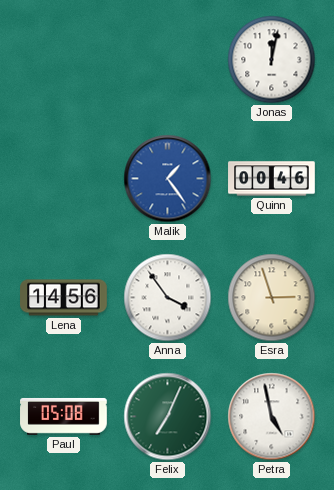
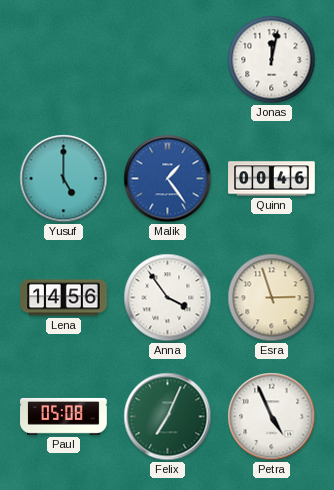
Yusuf: none -> 5:00 (64, 179)
Petra: 4:58 -> 4:56 (272, 417)
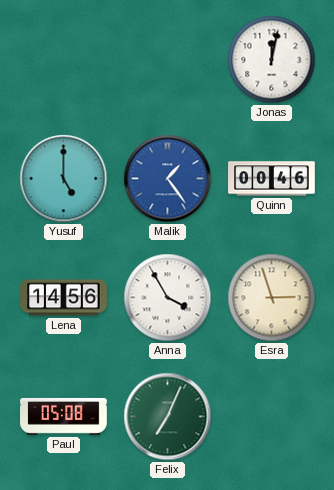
Anna: 3:54 -> 3:55 (168, 298)
Petra: 4:56 -> none (272, 417)
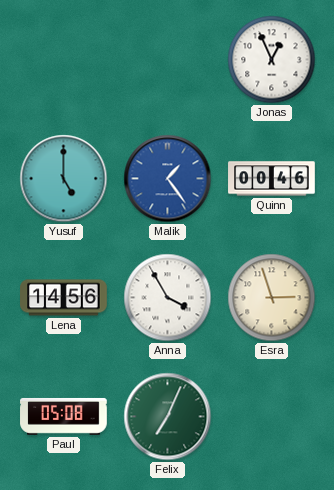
Jonas: 12:02 -> 12:56 (272, 60)
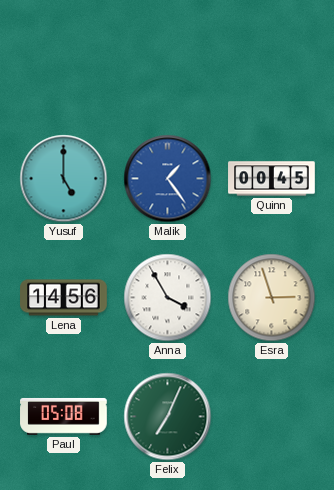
Jonas: 12:56 -> none (272, 60)
Quinn: 00:46 -> 00:45 (272, 179)
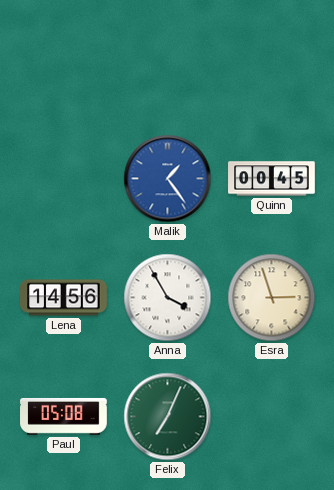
Yusuf: 5:00 -> none (64, 179)
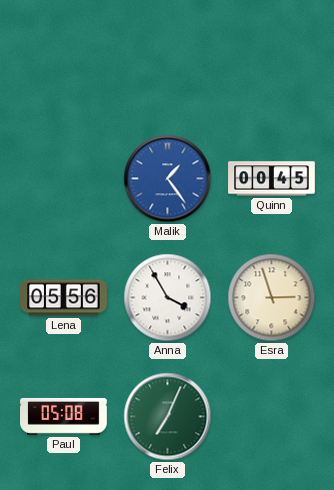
Lena: 14:56 -> 05:56 (64, 298)
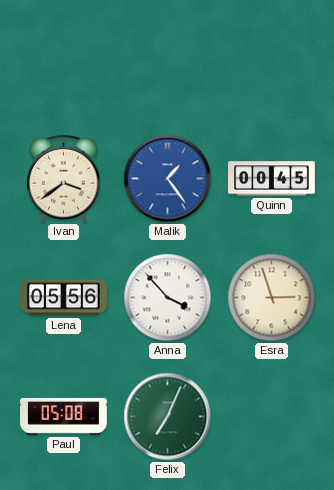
Ivan: none -> 3:39 (64, 179)
Anna: 3:55 -> 3:53 (168, 298)
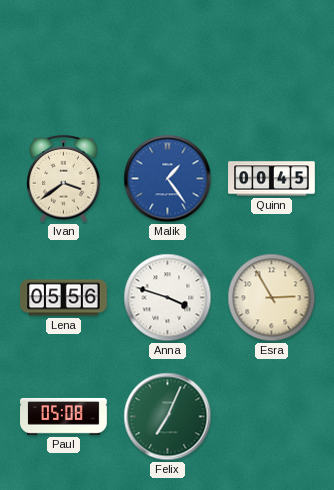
Anna: 3:53 -> 3:48 (168, 298)
Esra: 2:57 -> 2:55 (272, 298)
